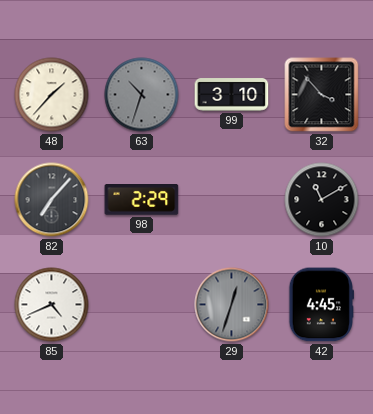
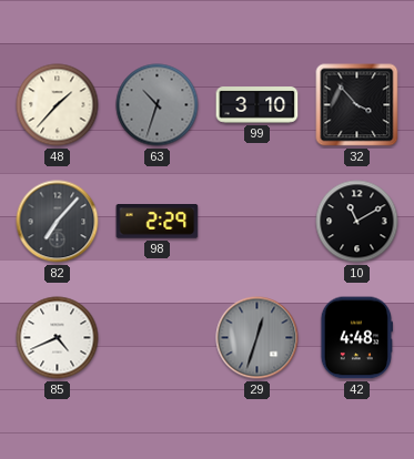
42: 4:45 -> 4:48 (356, 338)
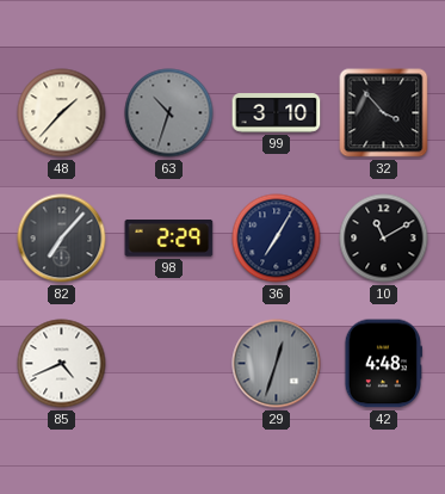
36: none -> 7:05 (277, 239)
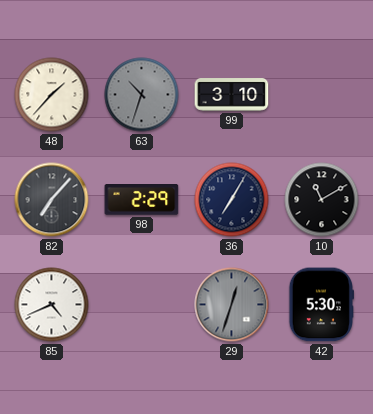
32: 3:53 -> none (384, 113)
42: 4:48 -> 5:30 (321, 305)
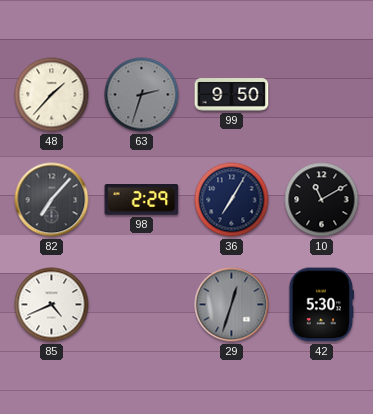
63: 10:33 -> 2:33 (142, 95)
99: 3:10 -> 9:50 (232, 95)
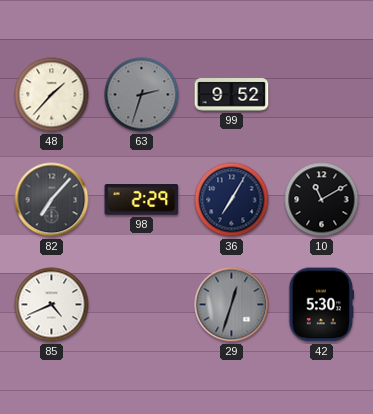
99: 9:50 -> 9:52 (232, 95)
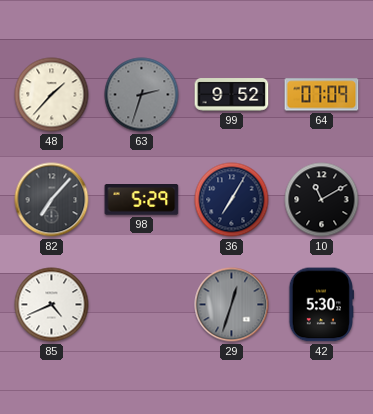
64: none -> 07:09 (322, 95)
98: 2:29 -> 5:29 (142, 200)
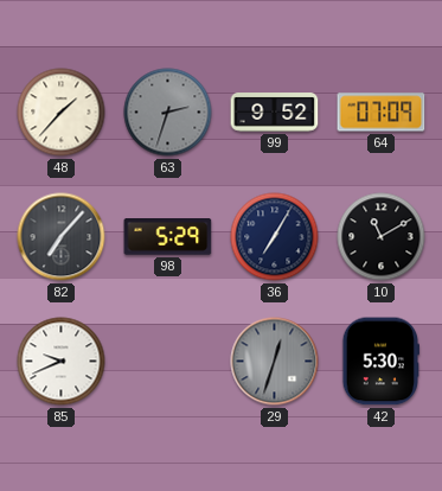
85: 4:41 -> 9:41 (62, 362)
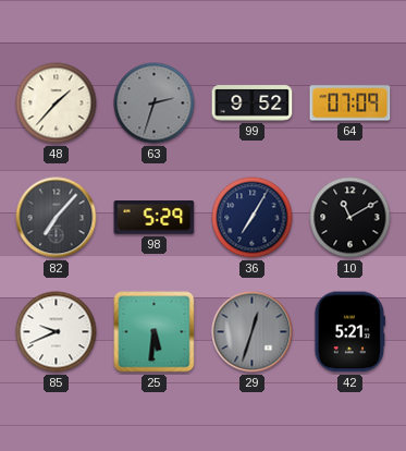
25: none -> 5:31 (155, 332)
42: 5:30 -> 5:21 (349, 332)
